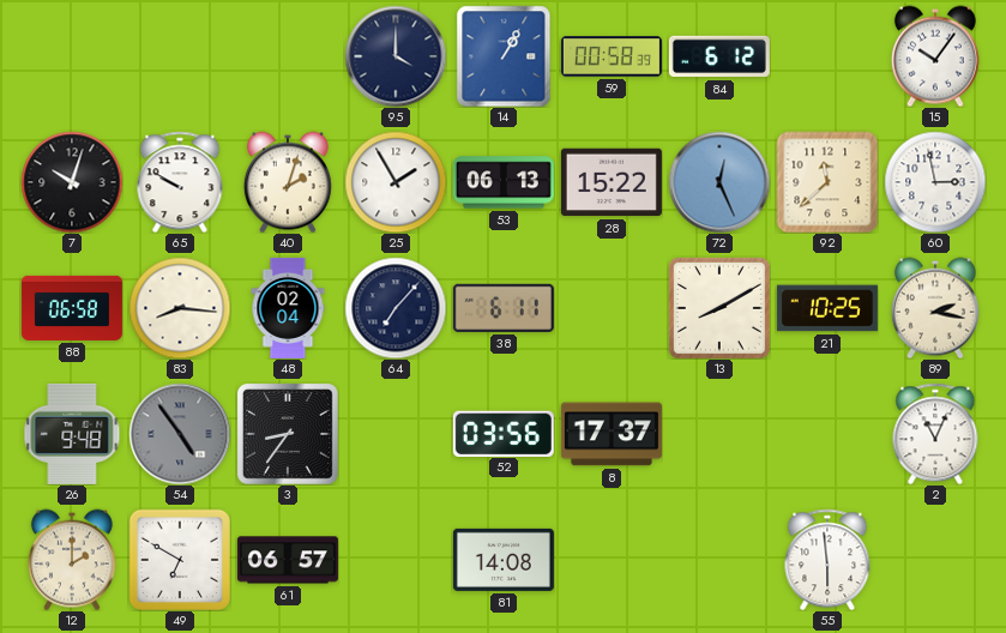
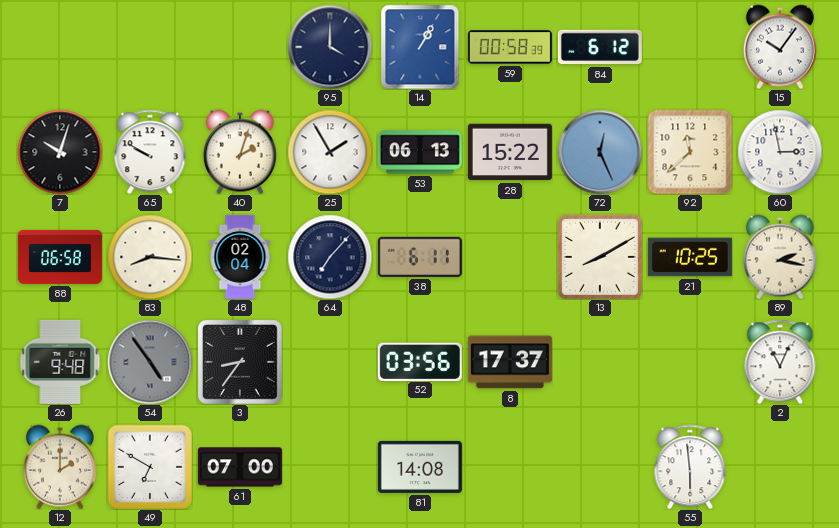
61: 06:57 -> 07:00 (240, 467)
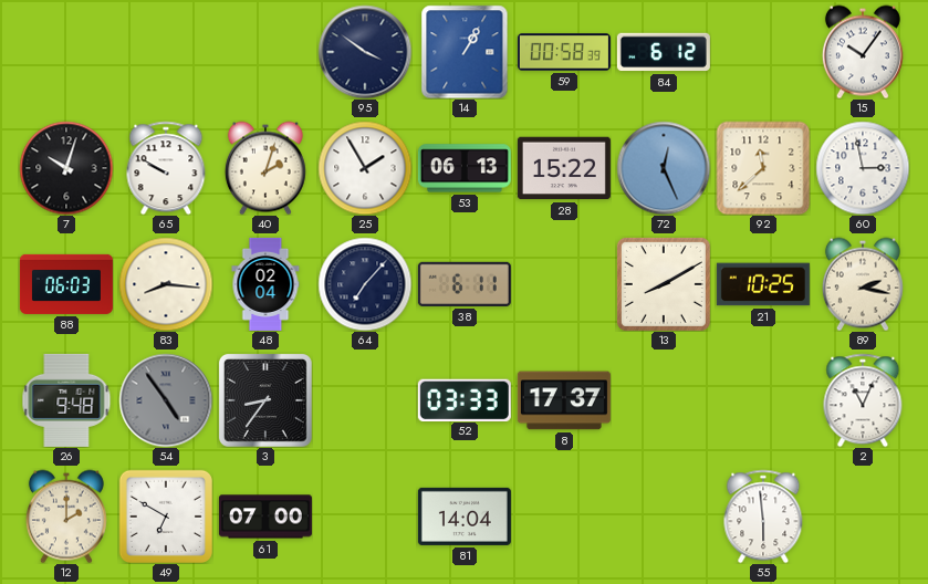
95: 4:00 -> 3:51 (365, 52)
88: 06:58 -> 06:03 (66, 284)
52: 03:56 -> 03:33 (465, 399)
81: 14:08 -> 14:04 (465, 517)
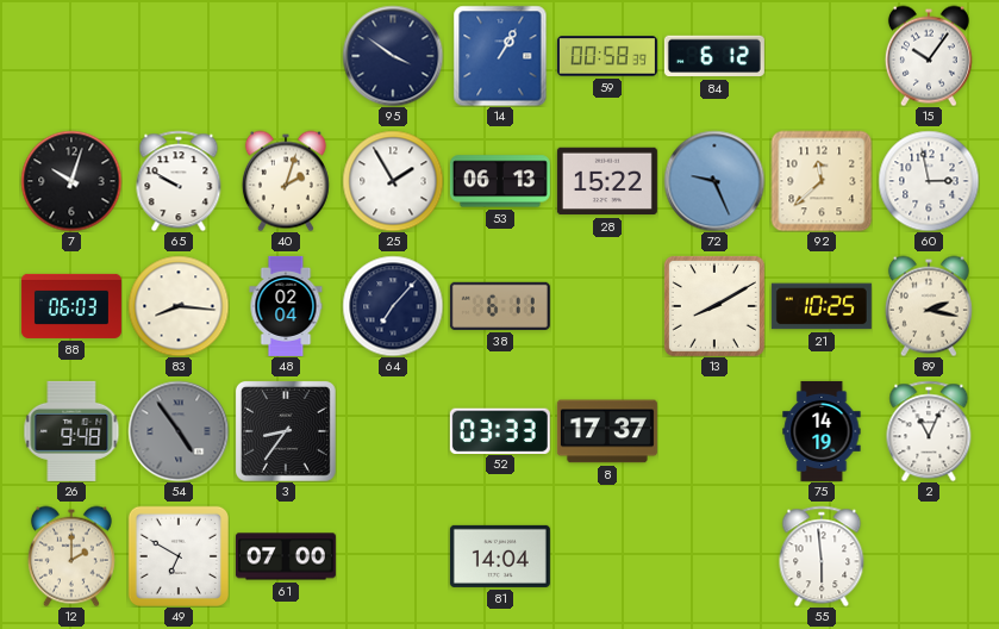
72: 12:26 -> 9:26 (714, 181)
75: none -> 14:19 (822, 431)
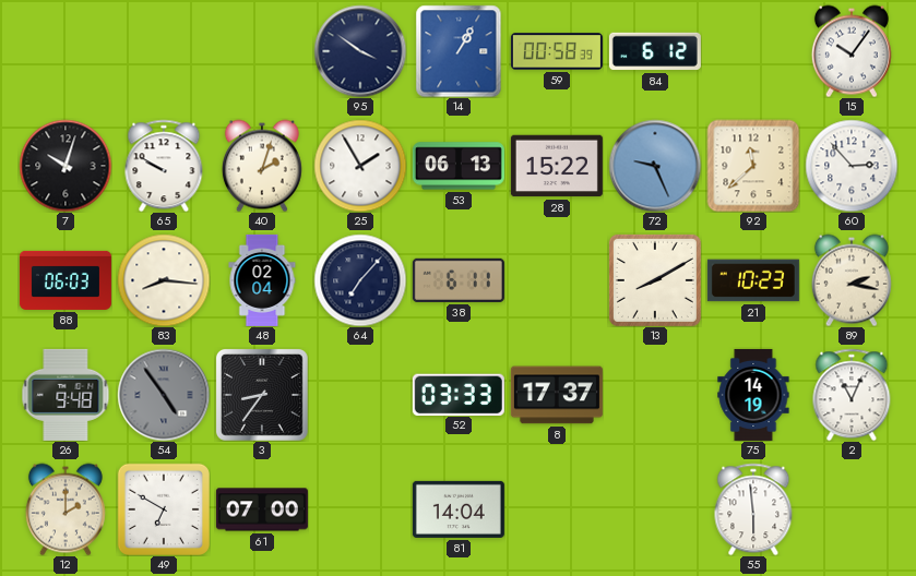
60: 2:58 -> 2:53 (852, 166)
21: 10:25 -> 10:23 (753, 280)
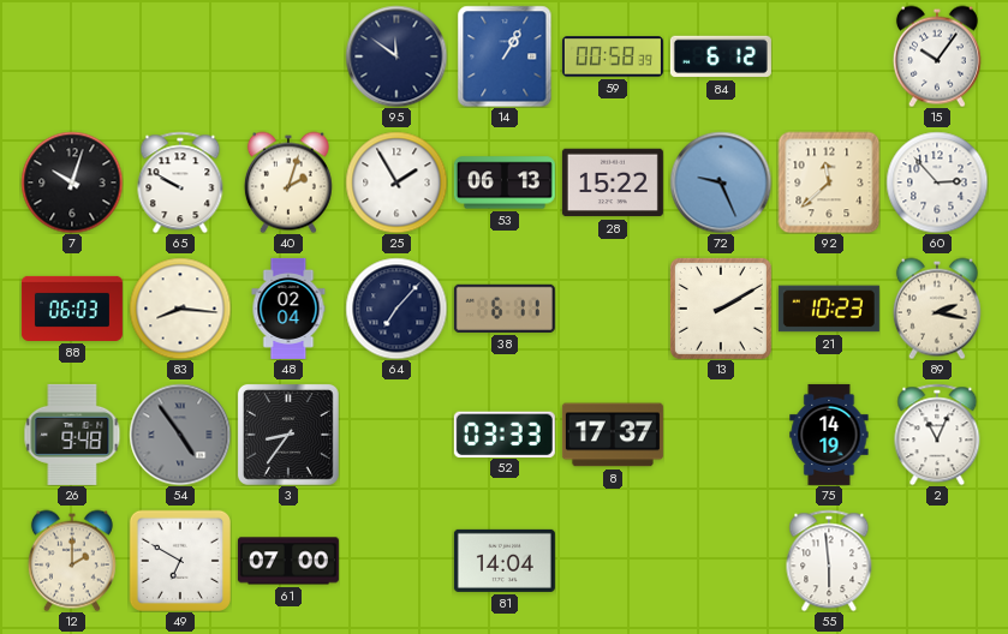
95: 3:51 -> 11:51 (396, 56)
13: 8:10 -> 2:10 (721, 309)
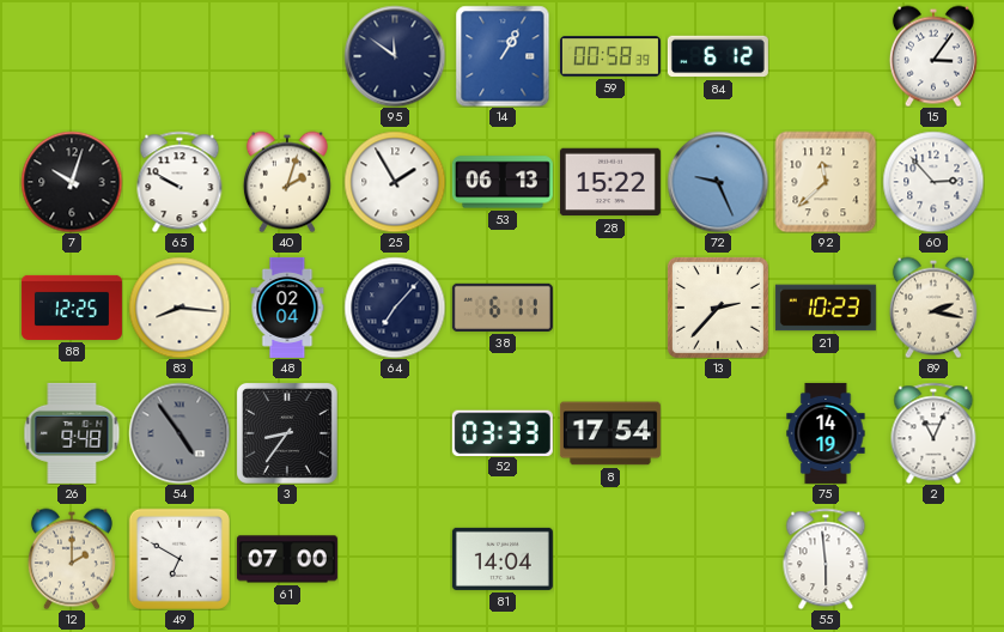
15: 10:06 -> 3:06 (933, 56)
88: 06:03 -> 12:25 (72, 308)
13: 2:10 -> 2:37 (718, 308)
8: 17:37 -> 17:54 (610, 433)
